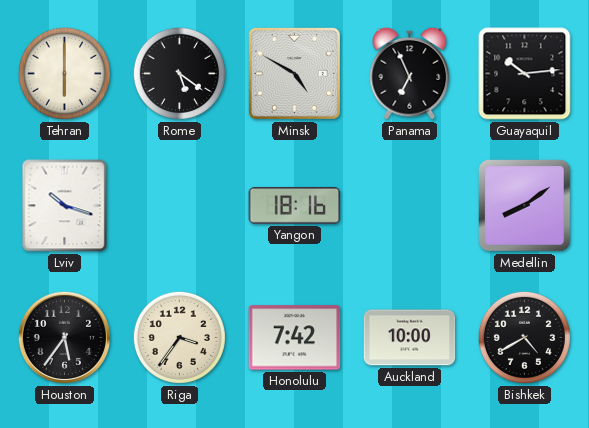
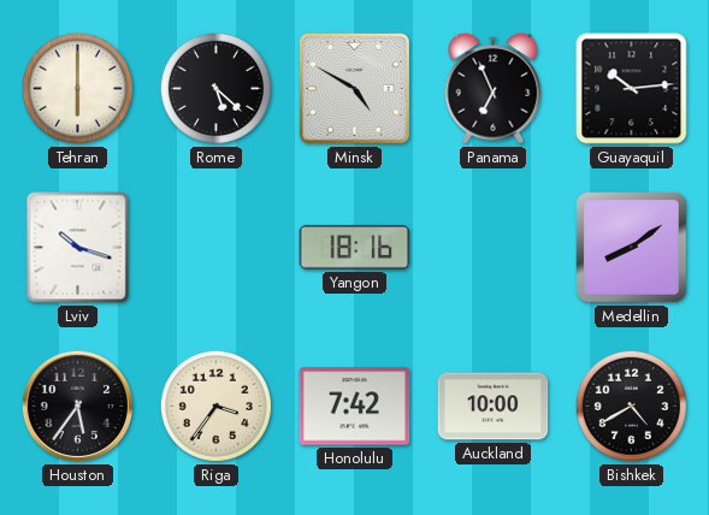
Rome: 5:21 -> 5:22 (215, 88)
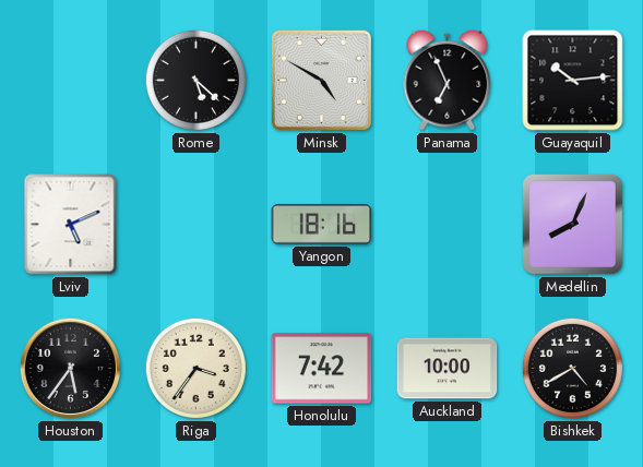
Tehran: 6:00 -> none (77, 88)
Lviv: 10:18 -> 5:11 (71, 225)
Medellin: 8:09 -> 8:04 (573, 225)
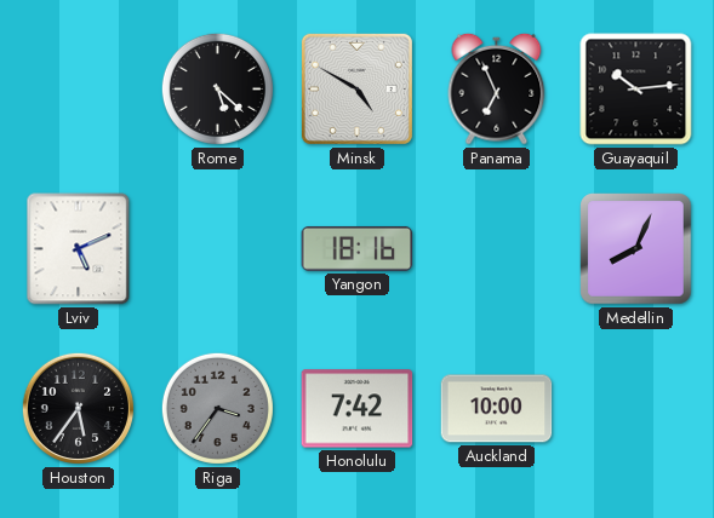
Riga dial: cream -> grey (217, 408)
Bishkek: 4:40 -> none (572, 368)
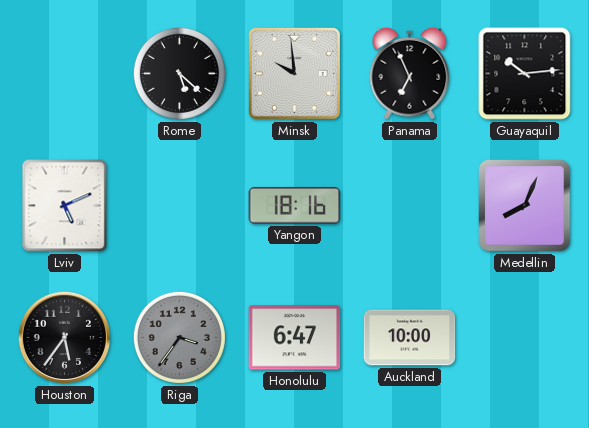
Minsk: 4:50 -> 9:59 (294, 73)
Honolulu: 7:42 -> 6:47 (295, 338)
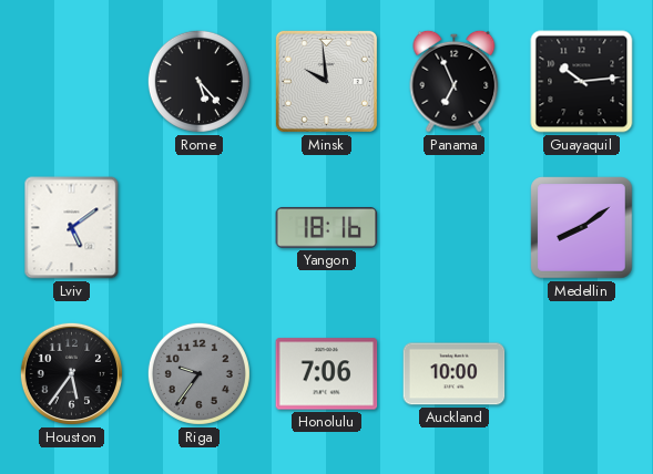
Rome: 5:22 -> 5:23 (198, 81)
Lviv: 5:11 -> 5:09 (72, 228)
Medellin: 8:04 -> 8:09 (582, 228)
Riga: 3:36 -> 9:36 (198, 373)
Honolulu: 6:47 -> 7:06 (327, 374)
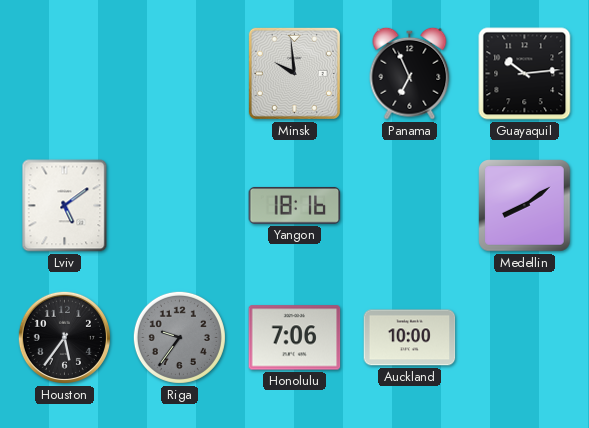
Rome: 5:23 -> none (198, 81)
